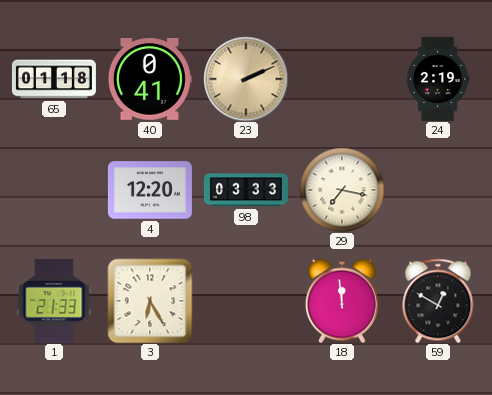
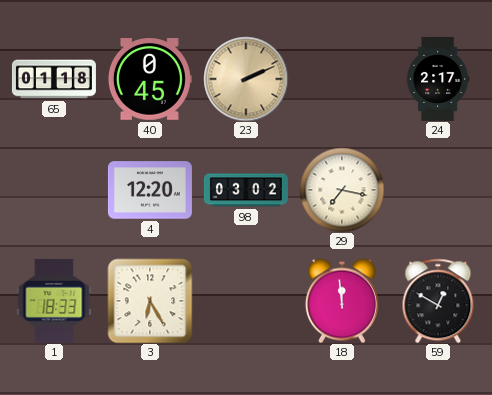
40: 0:41 -> 0:45 (150, 79)
24: 2:19 -> 2:17 (438, 79)
98: 03:33 -> 03:02 (246, 190)
1: 21:33 -> 18:33 (54, 301)
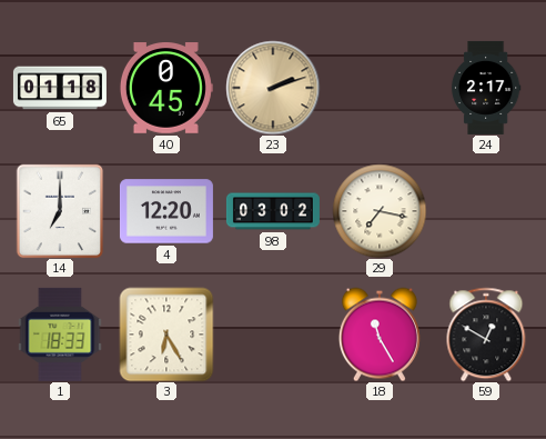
23: 2:11 -> 2:12 (273, 88)
14: none -> 7:00 (60, 211)
18: 11:59 -> 11:25 (380, 335)
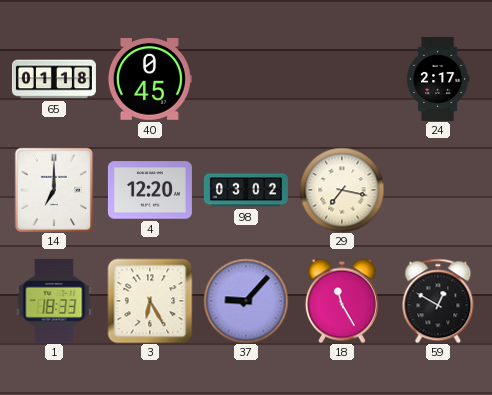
23: 2:12 -> none (273, 88)
37: none -> 9:07 (246, 301)
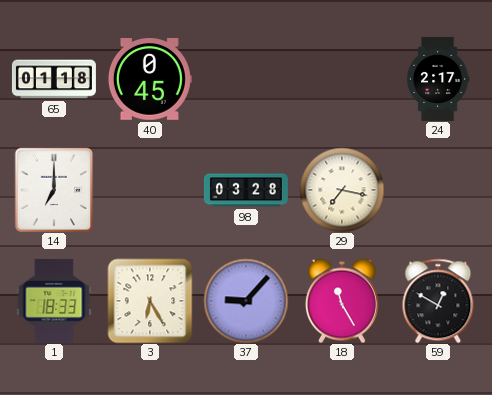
4: 12:20 -> none (150, 190)
98: 03:02 -> 03:28 (246, 190)
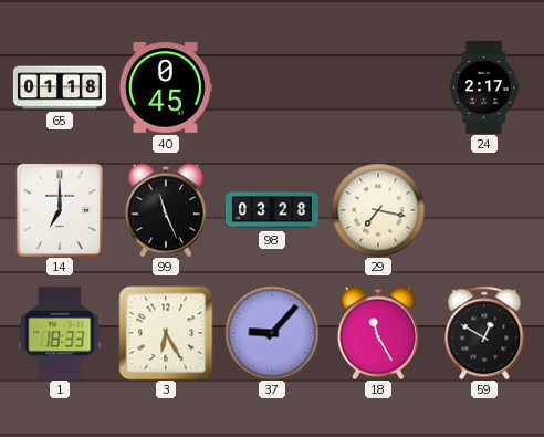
99: none -> 11:26 (166, 210)
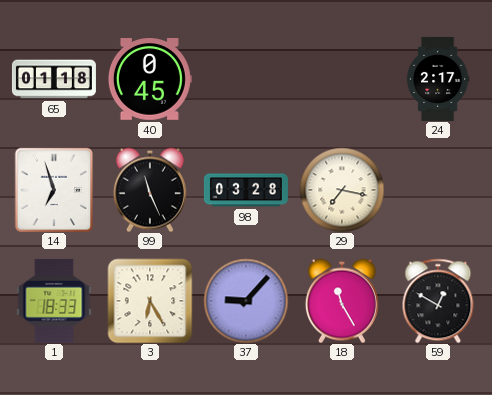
14: 7:00 -> 6:57 (54, 190)
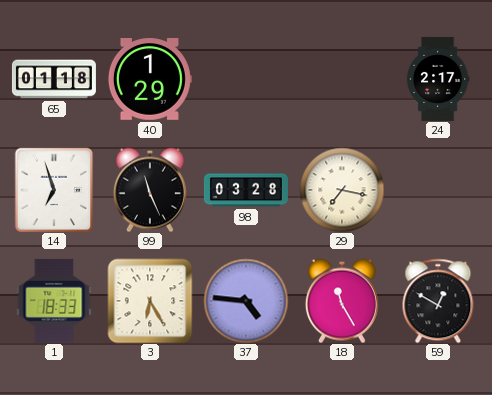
40: 0:45 -> 1:29 (150, 79)
37: 9:07 -> 4:46 (246, 301)
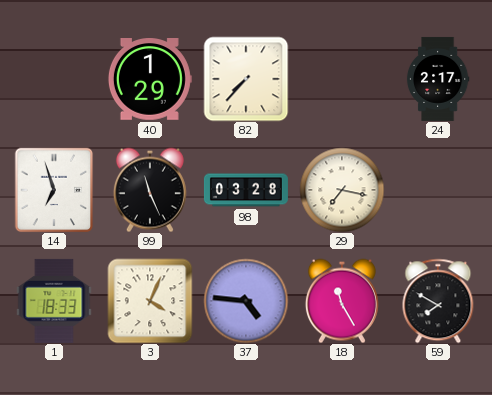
65: 01:18 -> none (54, 79)
82: none -> 7:37 (246, 79)
3: 6:25 -> 4:04 (150, 301)
59: 12:50 -> 7:50 (438, 301)
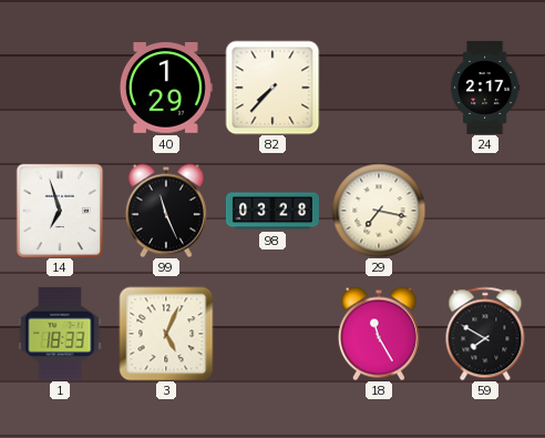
3: 4:04 -> 5:04 (166, 334)
37: 4:46 -> none (246, 301)
